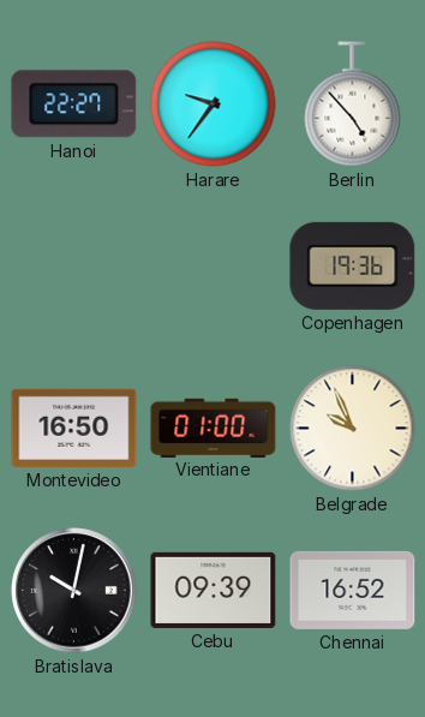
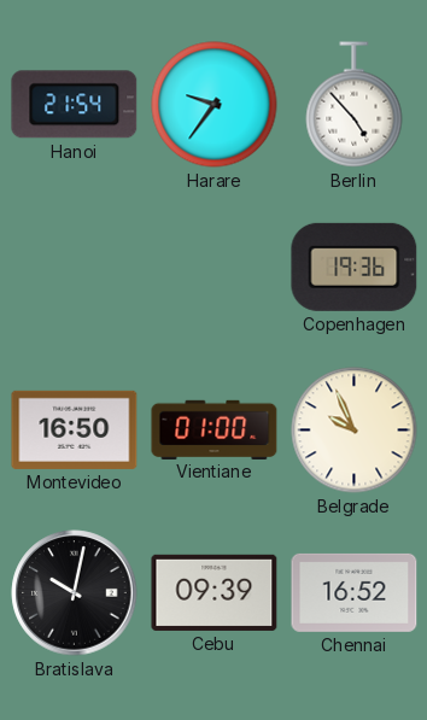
Hanoi: 22:27 -> 21:54 (75, 105)
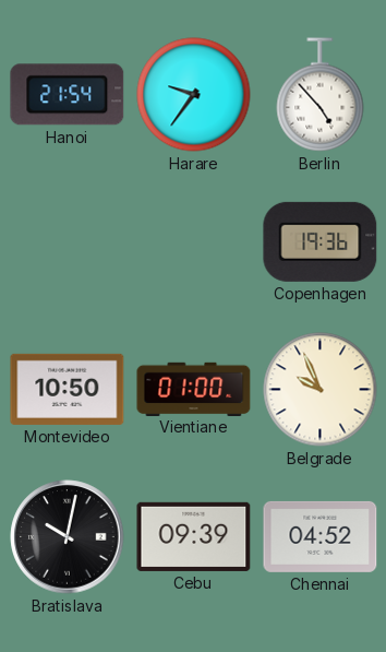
Montevideo: 16:50 -> 10:50 (68, 389)
Chennai: 16:52 -> 04:52 (321, 536)
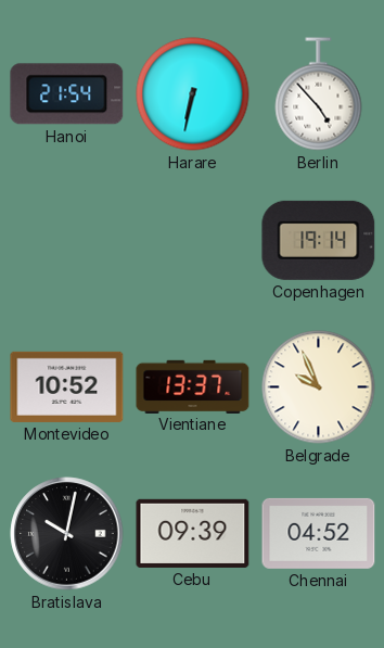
Harare: 9:36 -> 6:32 (193, 94)
Copenhagen: 19:36 -> 19:14 (319, 240)
Montevideo: 10:50 -> 10:52 (67, 386)
Vientiane: 01:00 -> 13:37 (193, 386)
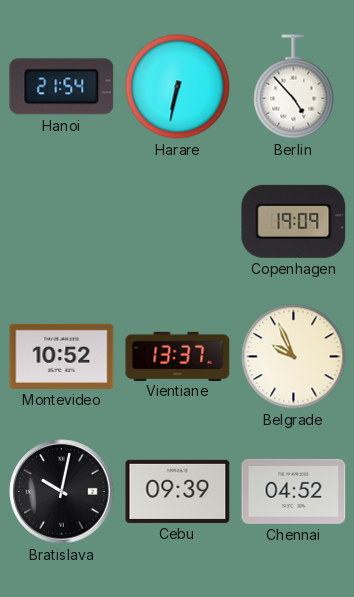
Copenhagen: 19:14 -> 19:09 (294, 221)
